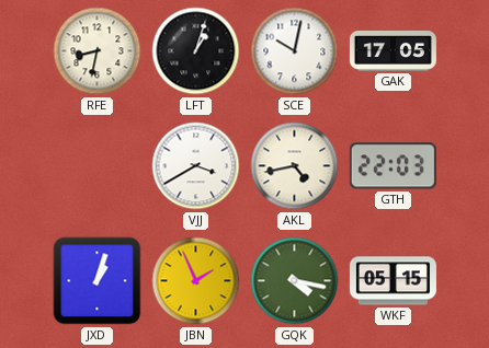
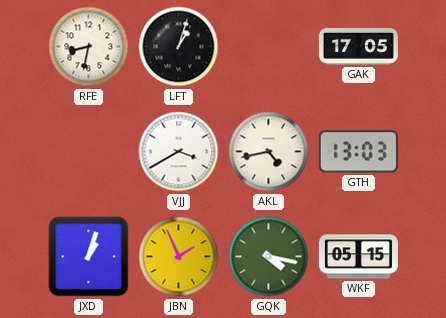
SCE: 10:02 -> none (295, 51)
GTH: 22:03 -> 13:03 (358, 152)
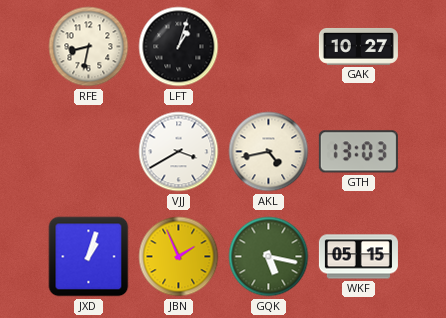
GAK: 17:05 -> 10:27 (358, 46)
GQK: 4:17 -> 5:17 (269, 257)
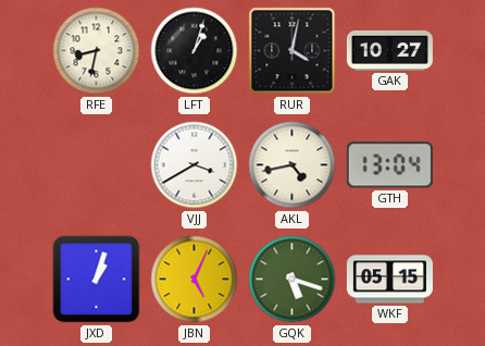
RUR: none -> 4:02 (293, 51)
GTH: 13:03 -> 13:04 (389, 165)
JBN: 1:56 -> 5:04 (195, 280)
GQK: 5:17 -> 5:18 (293, 280)
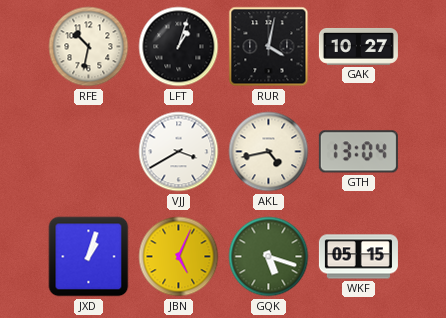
RFE: 8:32 -> 10:32 (89, 47)
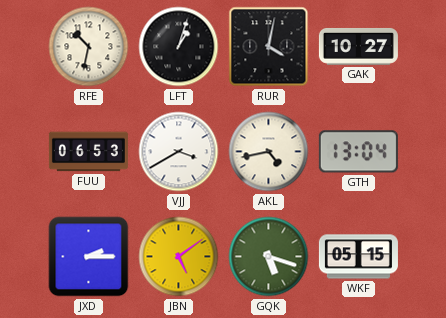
FUU: none -> 06:53 (88, 152)
JXD: 1:03 -> 2:15 (89, 257)
JBN: 5:04 -> 5:09 (179, 257)
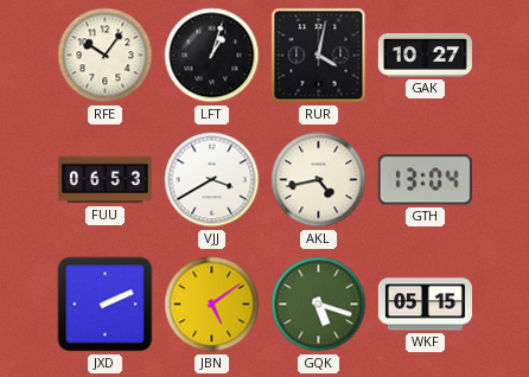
RFE: 10:32 -> 10:06 (106, 56)
JXD: 2:15 -> 2:11 (106, 305)
